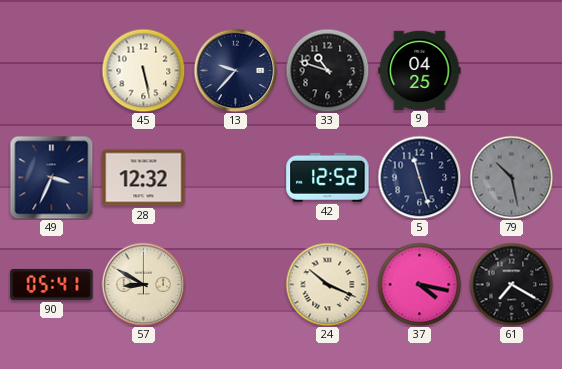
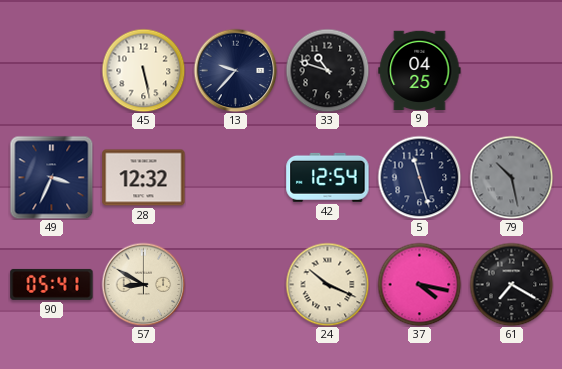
42: 12:52 -> 12:54 (328, 177)
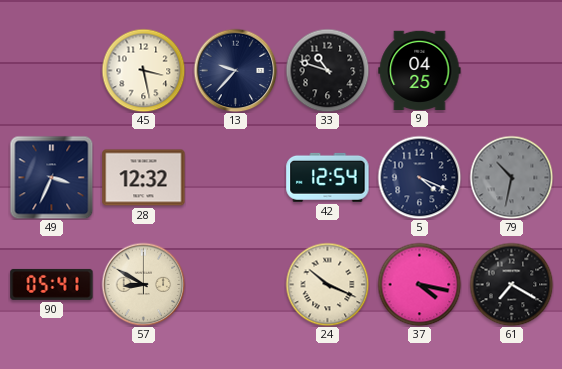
45: 5:28 -> 3:28 (143, 70)
5: 11:27 -> 4:19 (419, 177)
79: 10:28 -> 10:32 (511, 177)
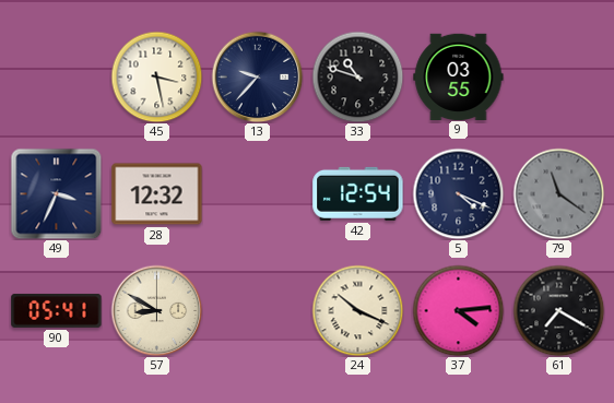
9: 04:25 -> 03:55 (459, 76)
79: 10:32 -> 11:21 (558, 193)
37: 4:17 -> 4:14 (458, 310)
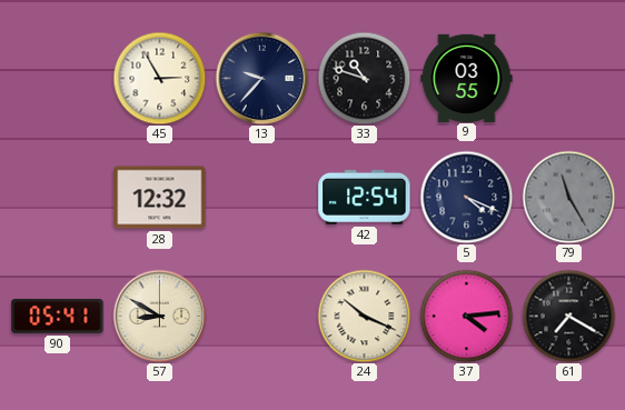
45: 3:28 -> 2:55 (159, 78)
49: 3:34 -> none (56, 193)
79: 11:21 -> 11:25 (568, 197)
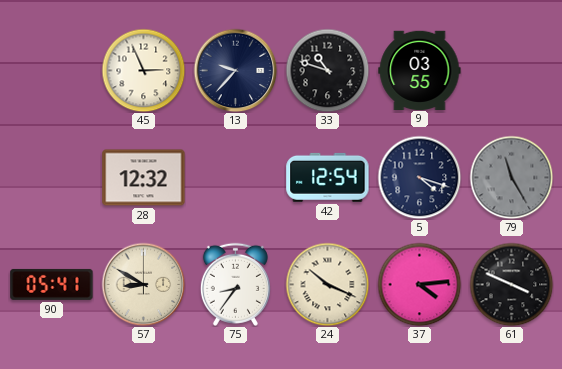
45: 2:55 -> 2:56 (143, 70)
5: 4:19 -> 4:18 (419, 177)
75: none -> 8:36 (235, 284)
61: 7:20 -> 3:49 (511, 284)
